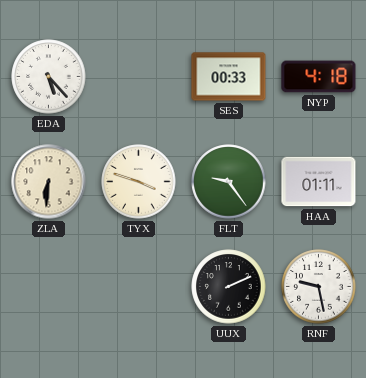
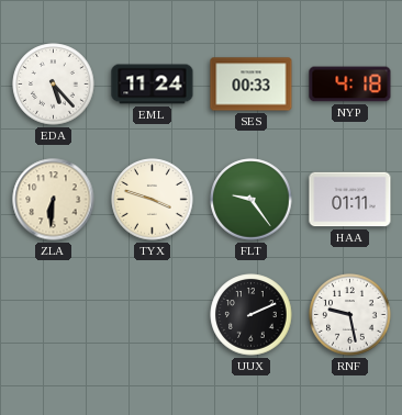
EML: none -> 11:24 (153, 85)
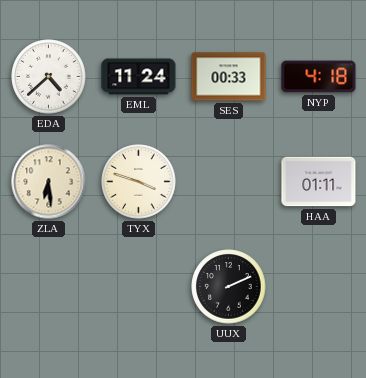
EDA: 5:23 -> 4:38 (49, 77)
ZLA: 6:31 -> 6:29 (49, 182)
FLT: 9:24 -> none (252, 200)
RNF: 9:28 -> none (350, 315)
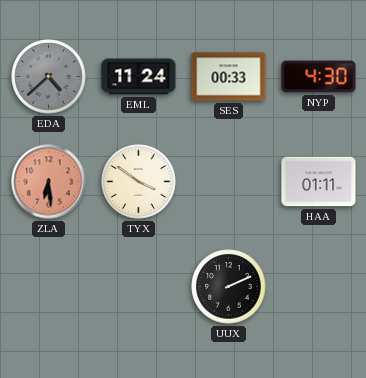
EDA dial: white -> grey (49, 77)
NYP: 4:18 -> 4:30 (319, 77)
ZLA dial: cream -> salmon (49, 182)
TYX: 3:48 -> 3:51 (139, 182)
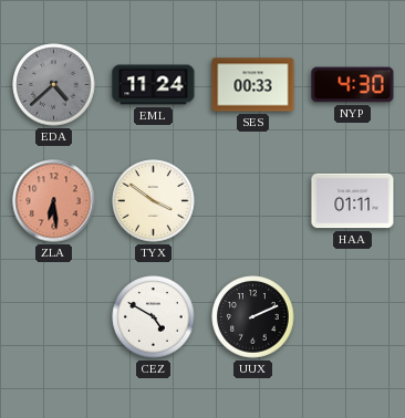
CEZ: none -> 4:50 (154, 317)
